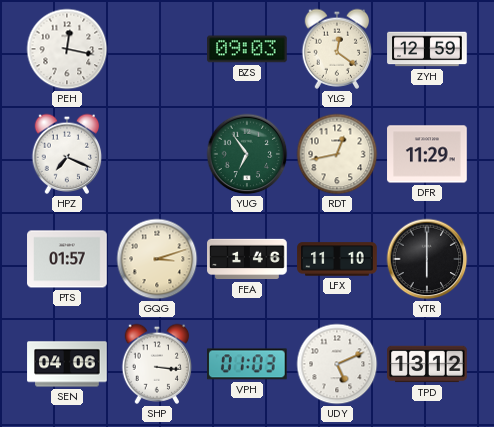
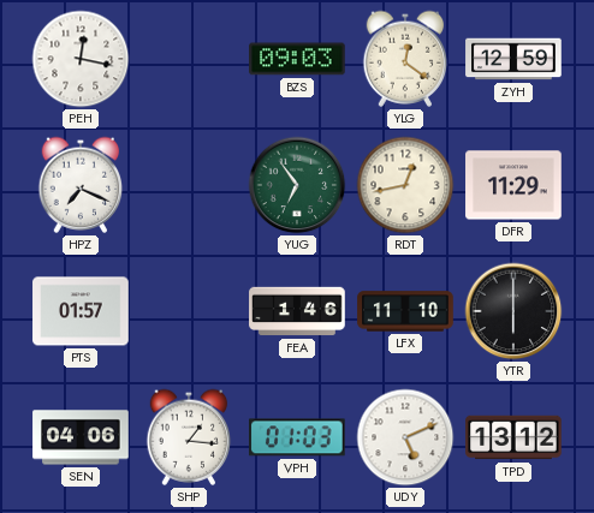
GQG: 3:12 -> none (157, 259)
SHP: 3:16 -> 1:16 (189, 437)
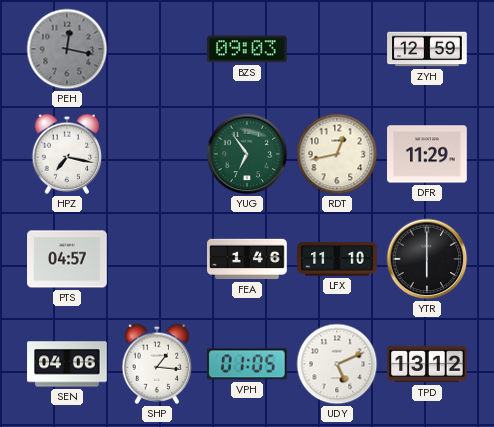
PEH dial: white -> grey (67, 49)
YLG: 12:21 -> none (405, 59)
HPZ: 7:19 -> 7:17 (67, 154)
PTS: 01:57 -> 04:57 (67, 259)
VPH: 01:03 -> 01:05 (248, 364)
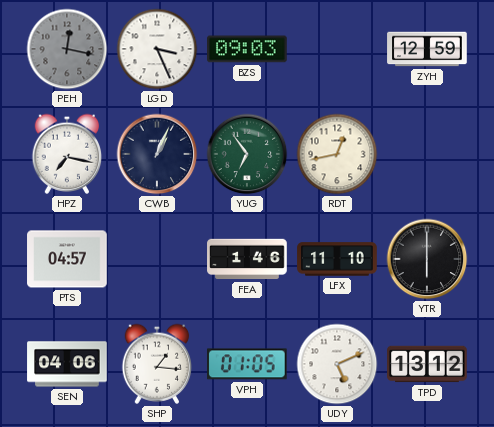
LGD: none -> 3:26 (157, 49)
CWB: none -> 1:04 (157, 154)
DFR: 11:29 -> none (427, 154)
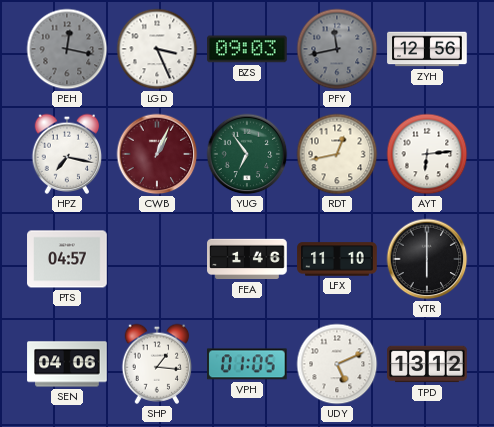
PFY: none -> 11:43 (337, 49)
ZYH: 12:59 -> 12:56 (427, 49)
CWB dial: navy -> burgundy (157, 154)
AYT: none -> 6:14 (427, 154)
